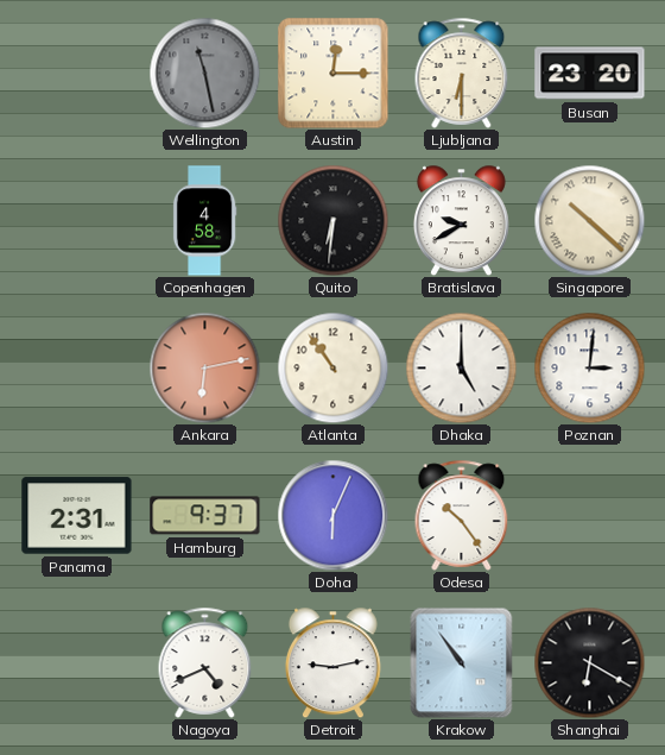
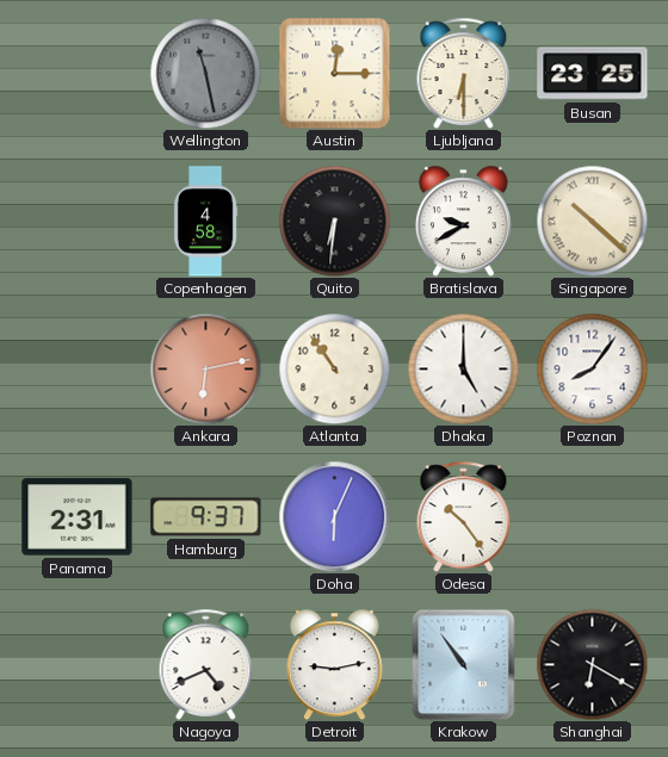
Busan: 23:20 -> 23:25 (593, 74)
Poznan: 3:01 -> 8:06 (592, 368)
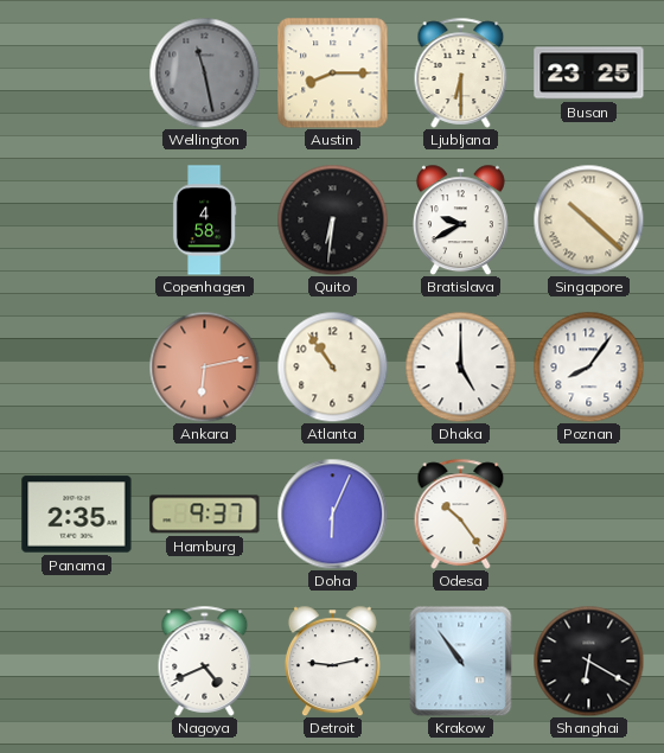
Austin: 12:15 -> 8:15 (333, 74)
Panama: 2:31 -> 2:35 (77, 515)
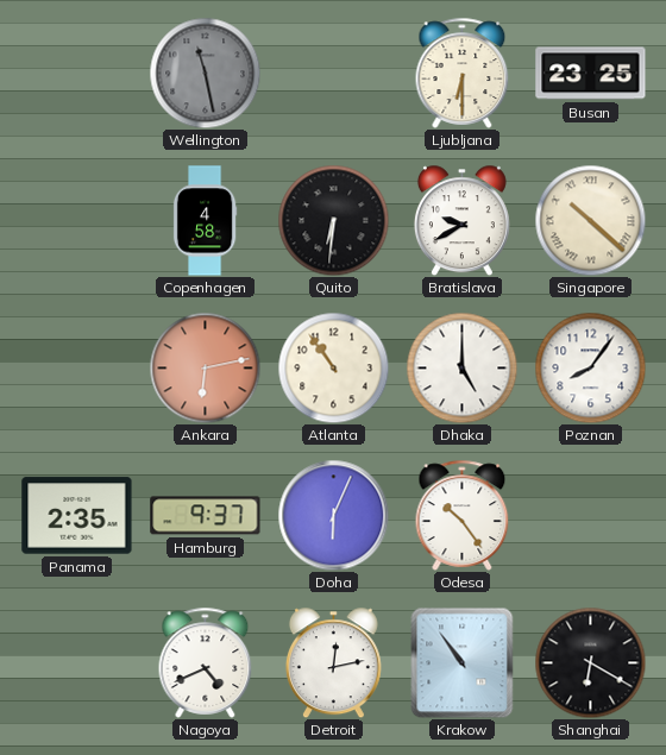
Austin: 8:15 -> none (333, 74)
Detroit: 9:13 -> 12:13 (333, 662)
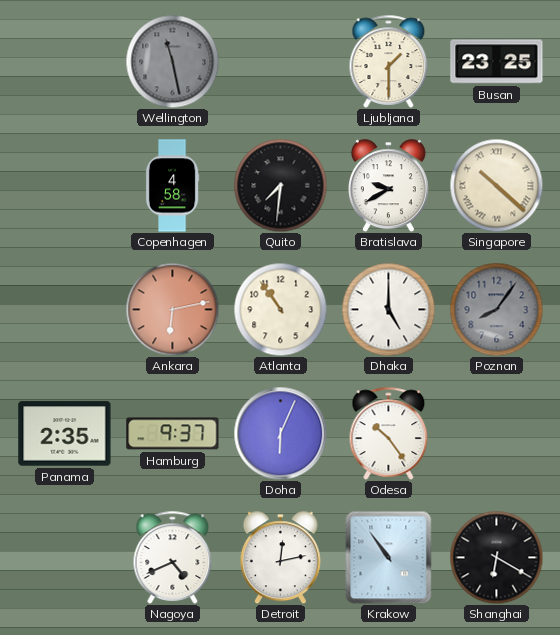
Ljubljana: 6:30 -> 1:30 (389, 61)
Quito: 6:31 -> 7:31 (280, 185)
Poznan dial: white -> grey (496, 309)
